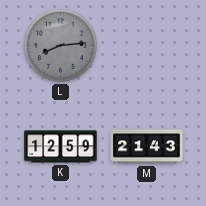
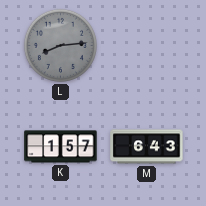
K: 12:59 -> 1:57 (61, 147)
M: 21:43 -> 6:43 (147, 147)
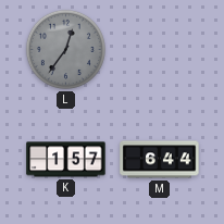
L: 8:14 -> 12:36 (65, 49)
M: 6:43 -> 6:44 (160, 160)
